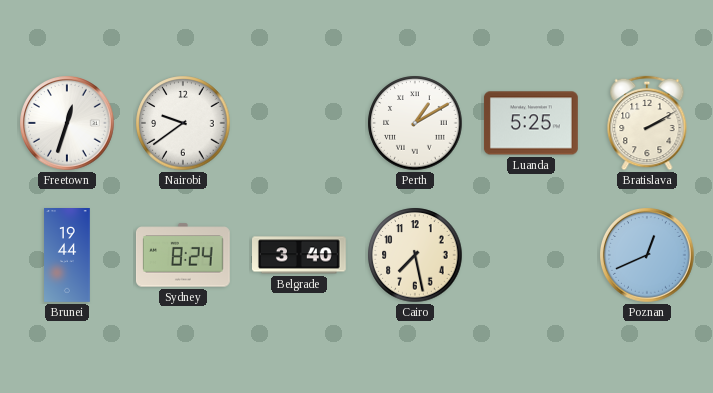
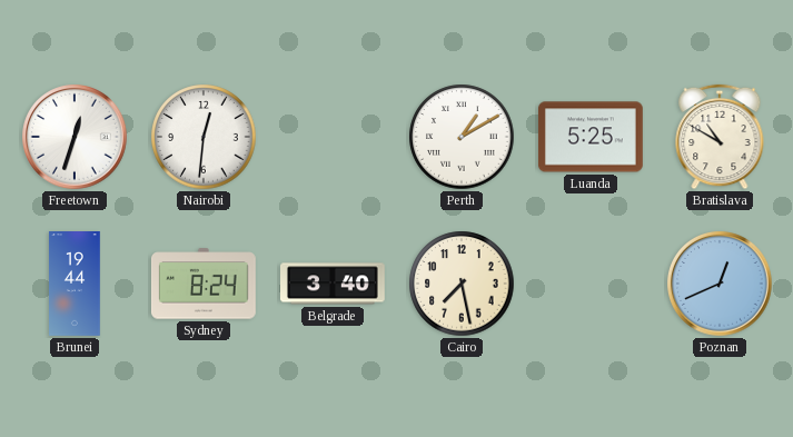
Nairobi: 9:39 -> 12:31 (204, 137)
Bratislava: 2:10 -> 10:50 (720, 137)
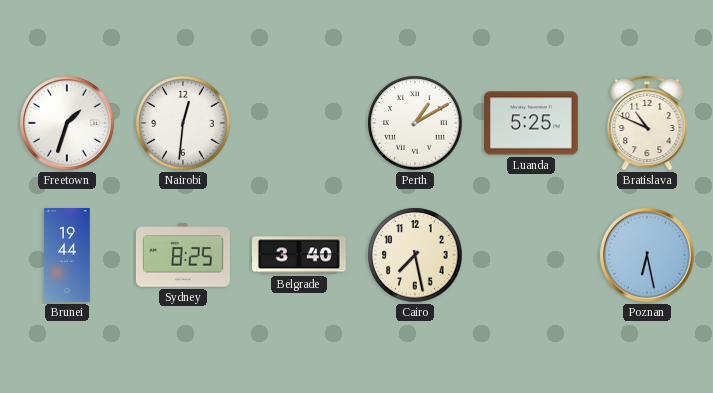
Freetown: 12:33 -> 1:33 (68, 124)
Bratislava: 10:50 -> 10:49 (647, 123)
Sydney: 8:24 -> 8:25 (183, 255)
Poznan: 12:41 -> 6:28 (648, 256)
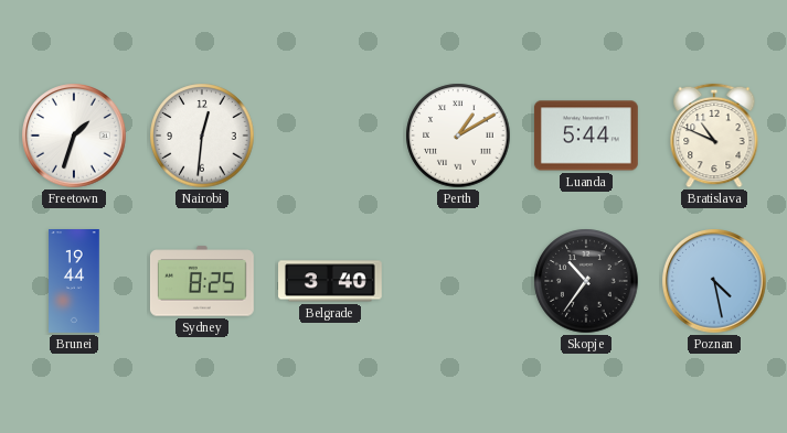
Luanda: 5:25 -> 5:44 (586, 136)
Cairo: 7:28 -> none (415, 255)
Skopje: none -> 10:36 (586, 281)
Poznan: 6:28 -> 4:28 (715, 282)
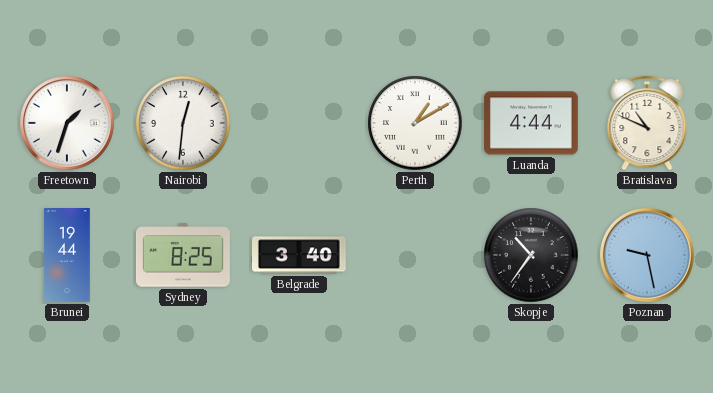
Luanda: 5:44 -> 4:44 (531, 123)
Poznan: 4:28 -> 9:28 (648, 256)
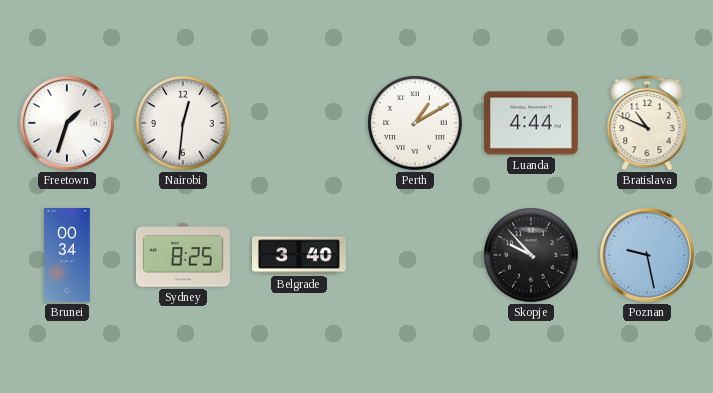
Brunei: 19:44 -> 00:34 (67, 256)
Skopje: 10:36 -> 9:53 (531, 255)
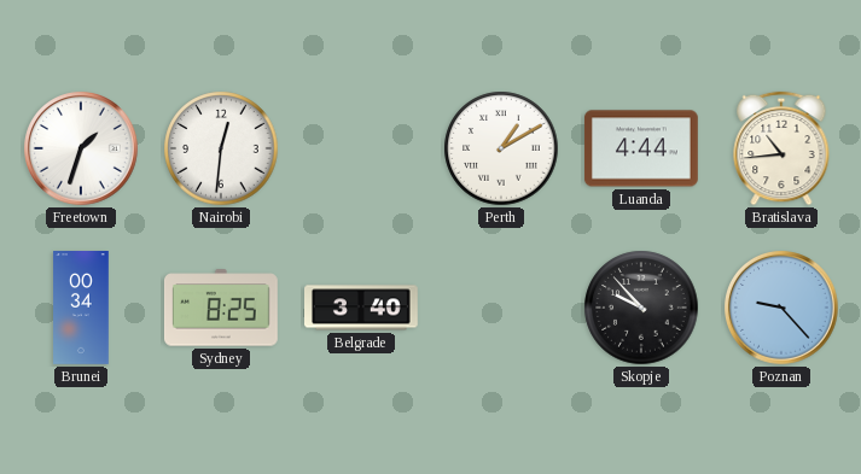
Bratislava: 10:49 -> 10:44 (781, 148)
Poznan: 9:28 -> 9:23 (783, 309)
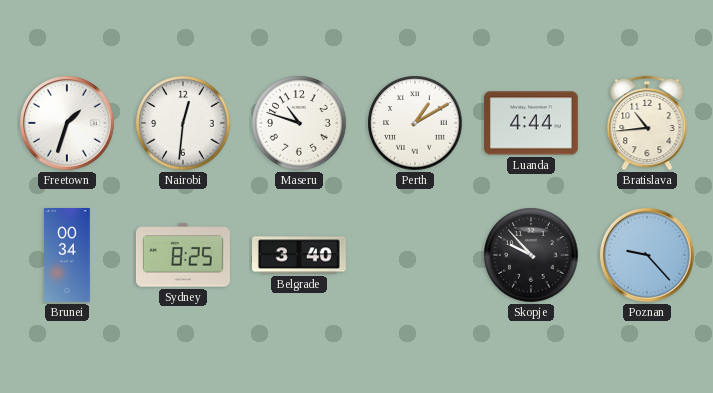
Maseru: none -> 10:48 (299, 123)
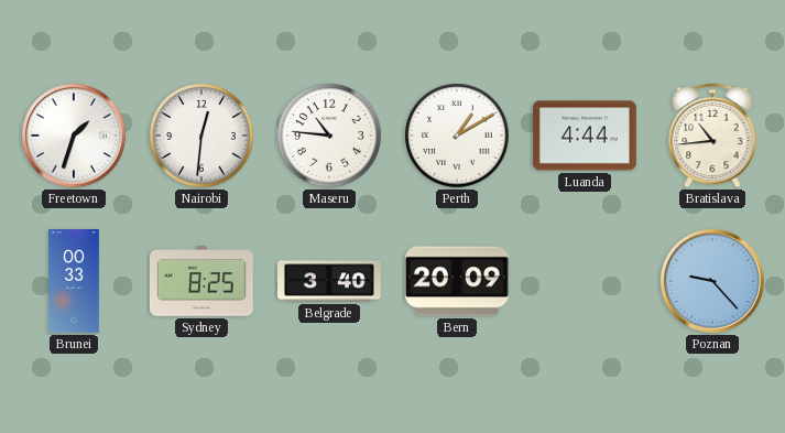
Maseru: 10:48 -> 10:46 (329, 136)
Brunei: 00:34 -> 00:33 (74, 282)
Bern: none -> 20:09 (457, 281)
Skopje: 9:53 -> none (531, 255)
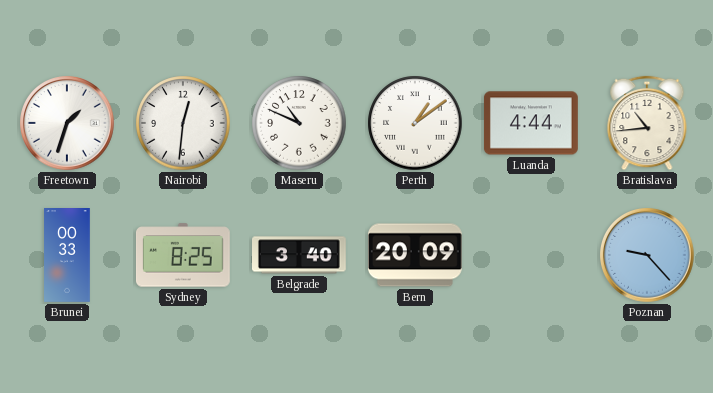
Maseru: 10:46 -> 10:49 (299, 123)
Perth: 1:10 -> 1:09 (415, 123)
